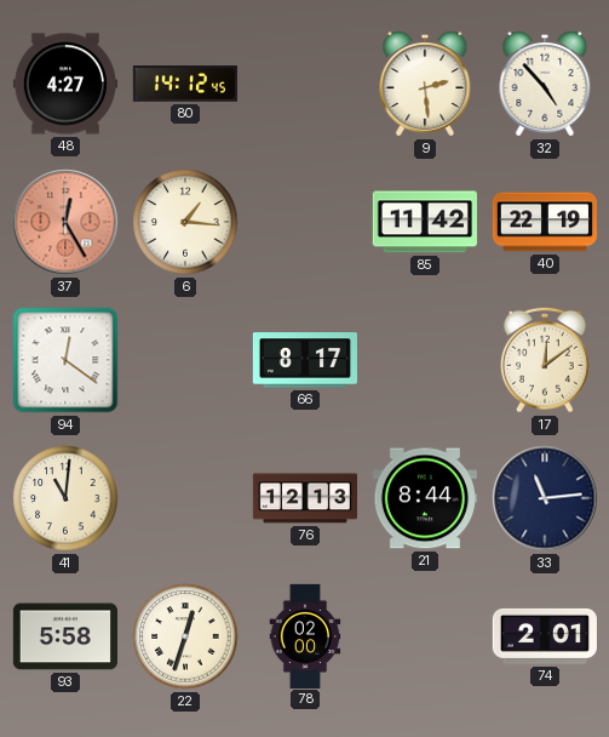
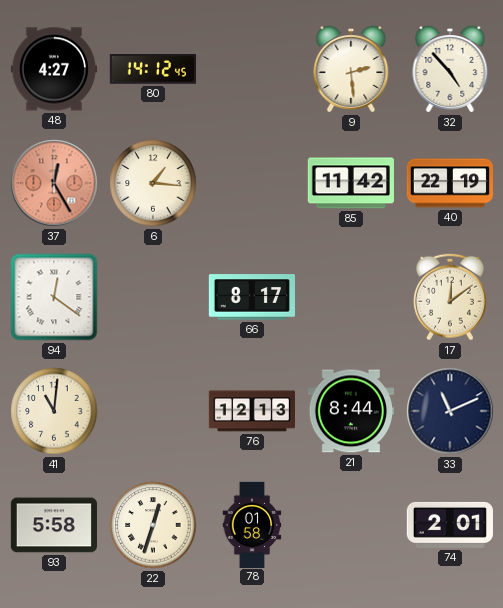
33: 11:14 -> 11:11 (450, 411)
78: 02:00 -> 01:58 (252, 524)
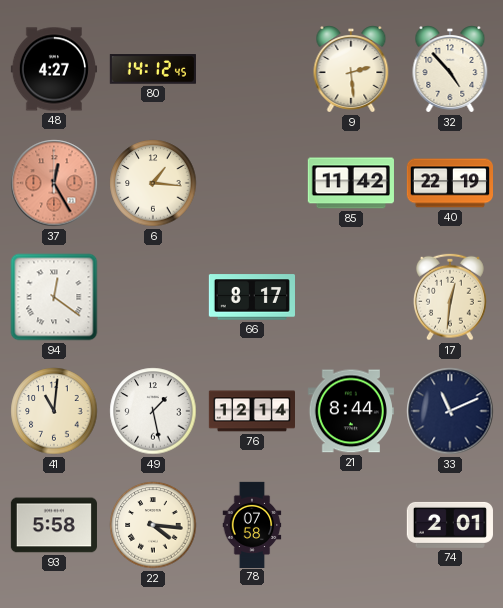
17: 12:09 -> 12:31 (451, 297)
49: none -> 1:28 (153, 411)
76: 12:13 -> 12:14 (251, 411)
22: 12:33 -> 4:16 (153, 525)
78: 01:58 -> 07:58 (252, 524)
